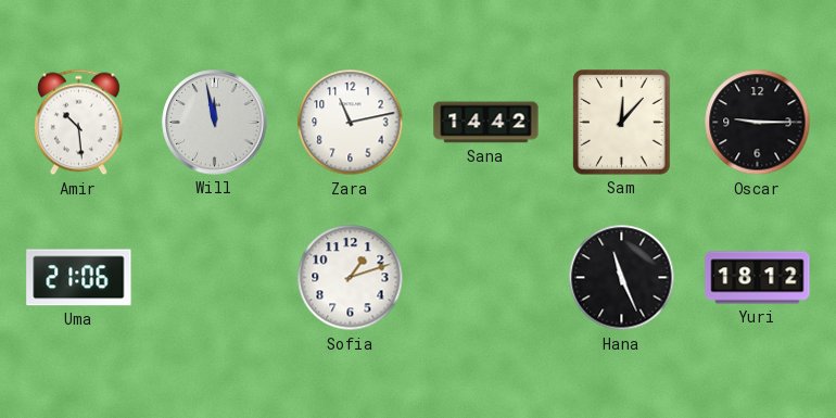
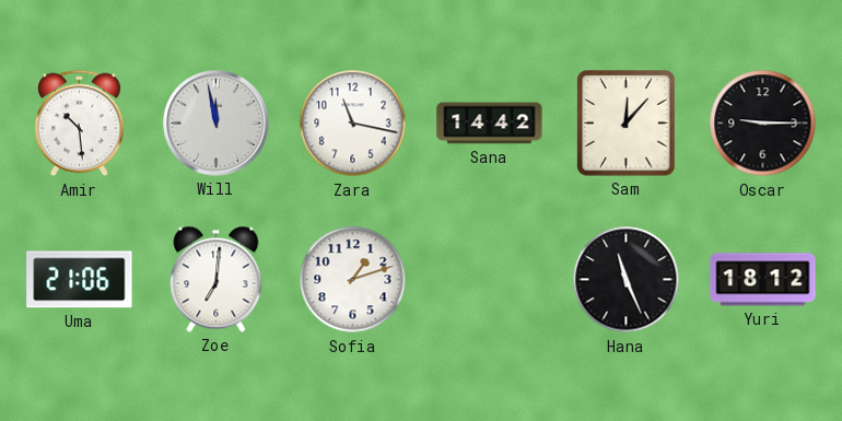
Zara: 11:13 -> 11:17 (353, 124)
Zoe: none -> 7:01 (217, 279)
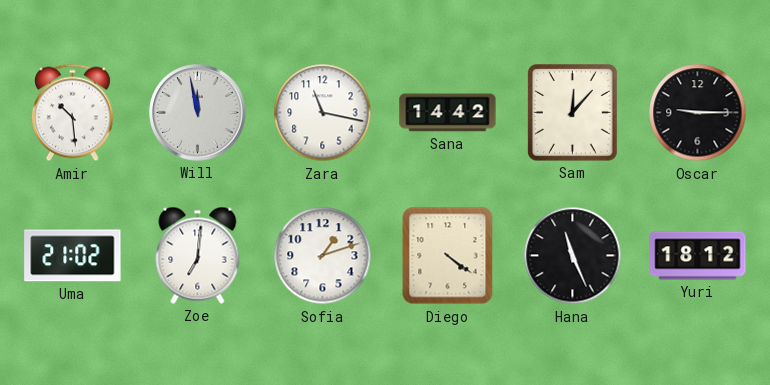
Uma: 21:06 -> 21:02 (73, 256)
Diego: none -> 4:21 (448, 256)
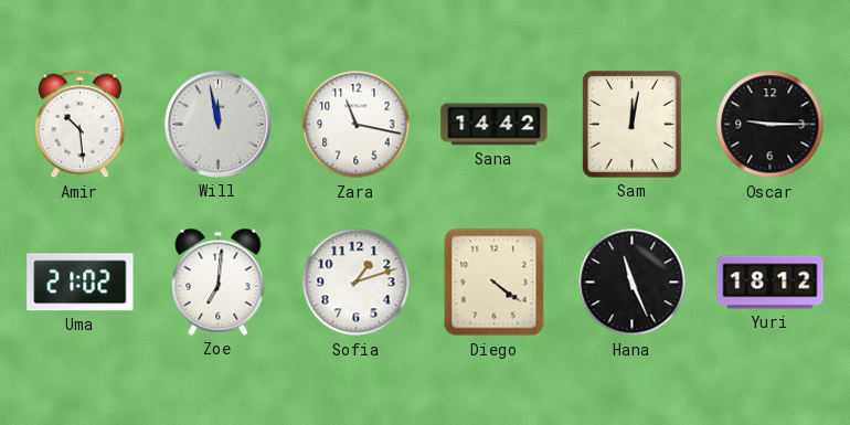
Sam: 12:07 -> 12:02 (633, 125)
